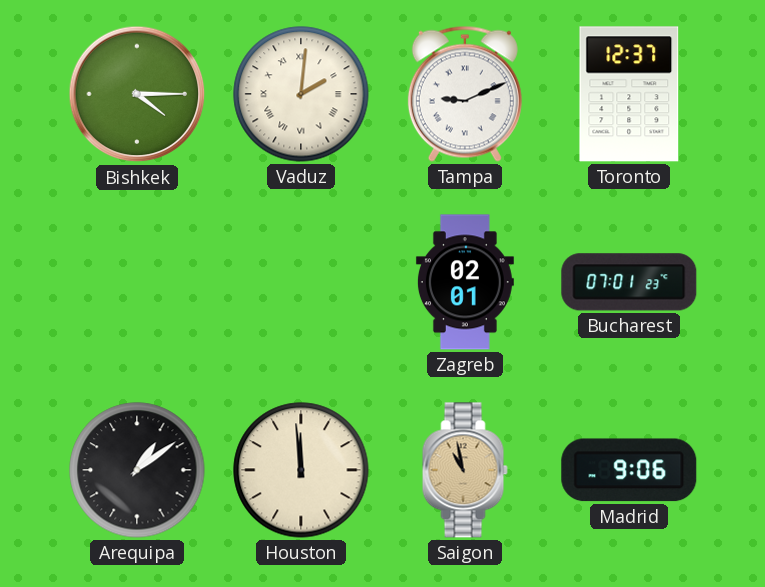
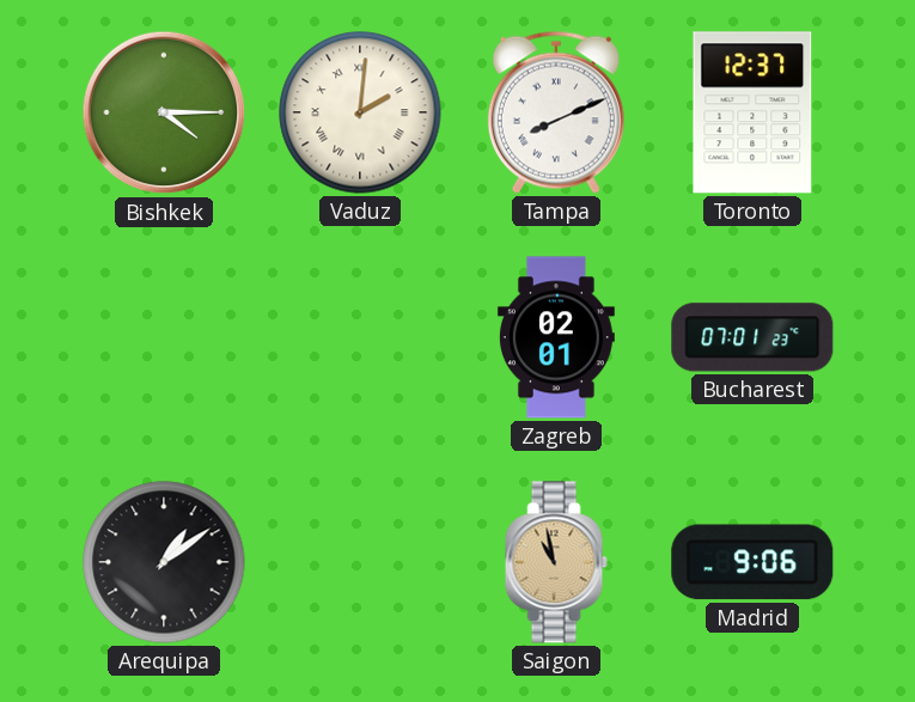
Tampa: 9:11 -> 8:11 (556, 112)
Houston: 11:59 -> none (301, 470)
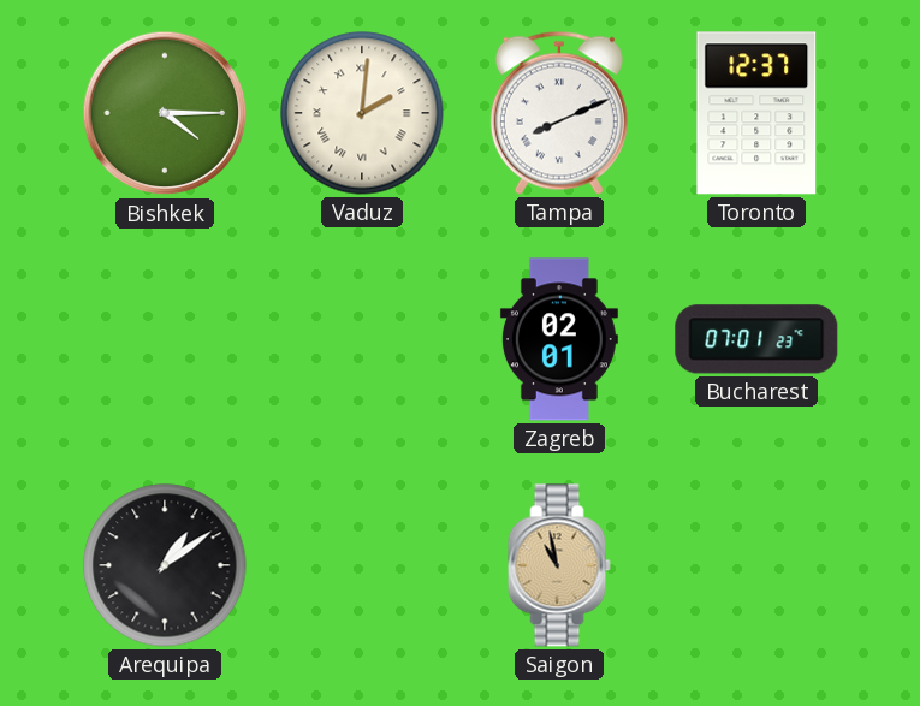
Madrid: 9:06 -> none (752, 562)
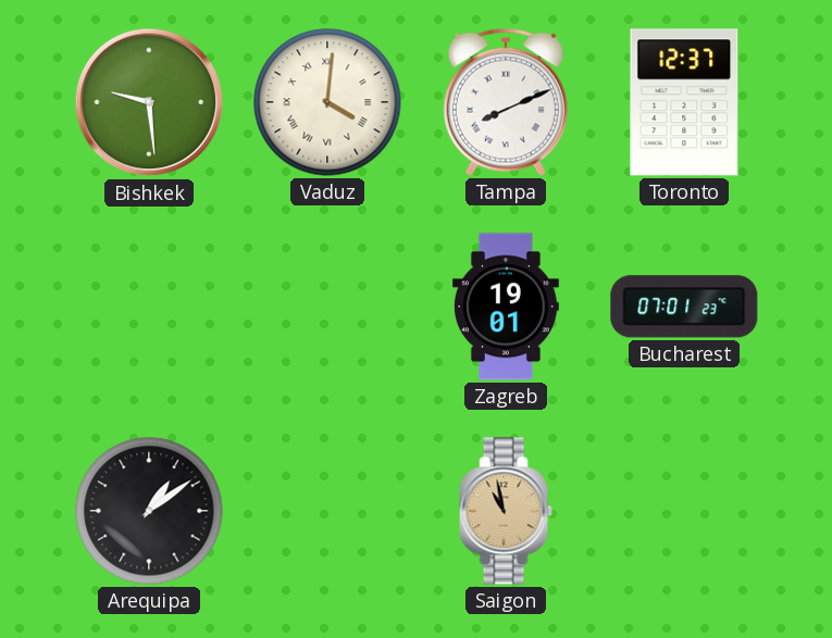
Bishkek: 4:15 -> 9:29 (149, 102)
Vaduz: 2:01 -> 4:01 (327, 102)
Zagreb: 02:01 -> 19:01 (506, 307)
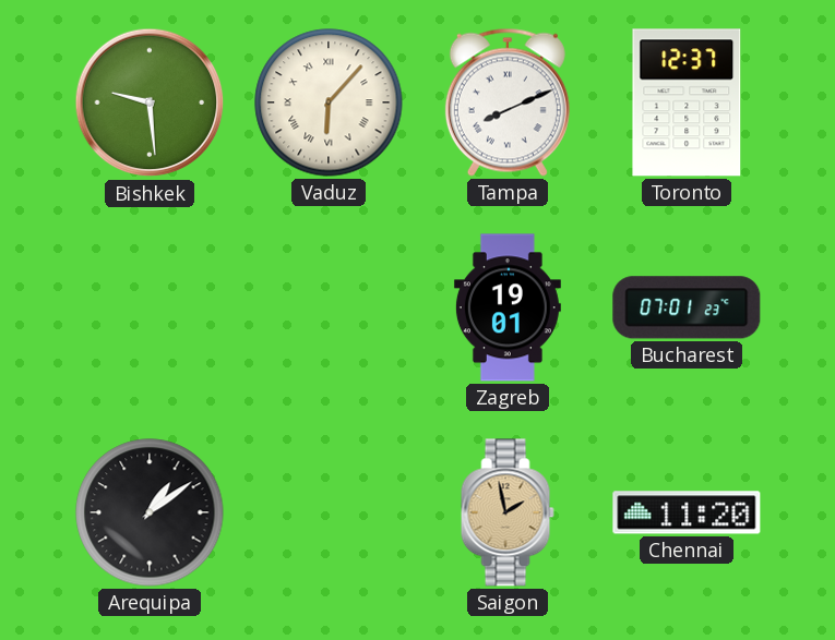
Vaduz: 4:01 -> 6:07 (329, 102)
Saigon: 10:58 -> 1:58 (508, 512)
Chennai: none -> 11:20 (687, 512)
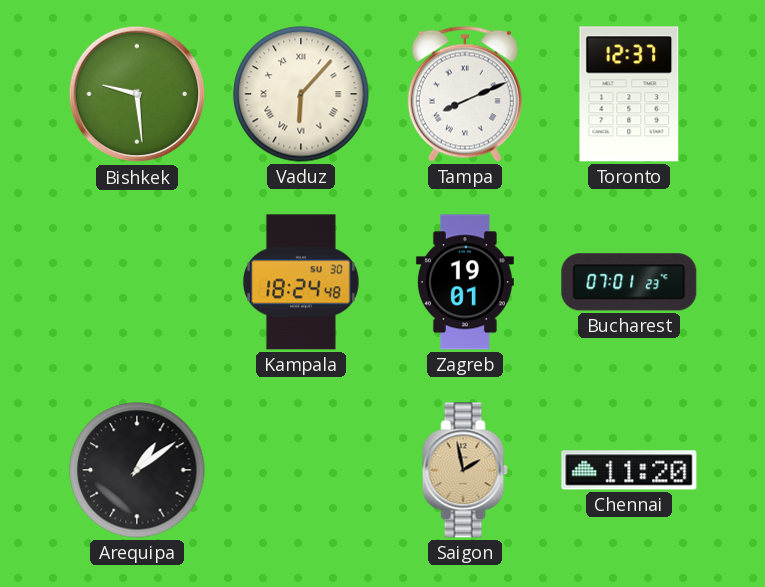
Kampala: none -> 18:24 (301, 282)
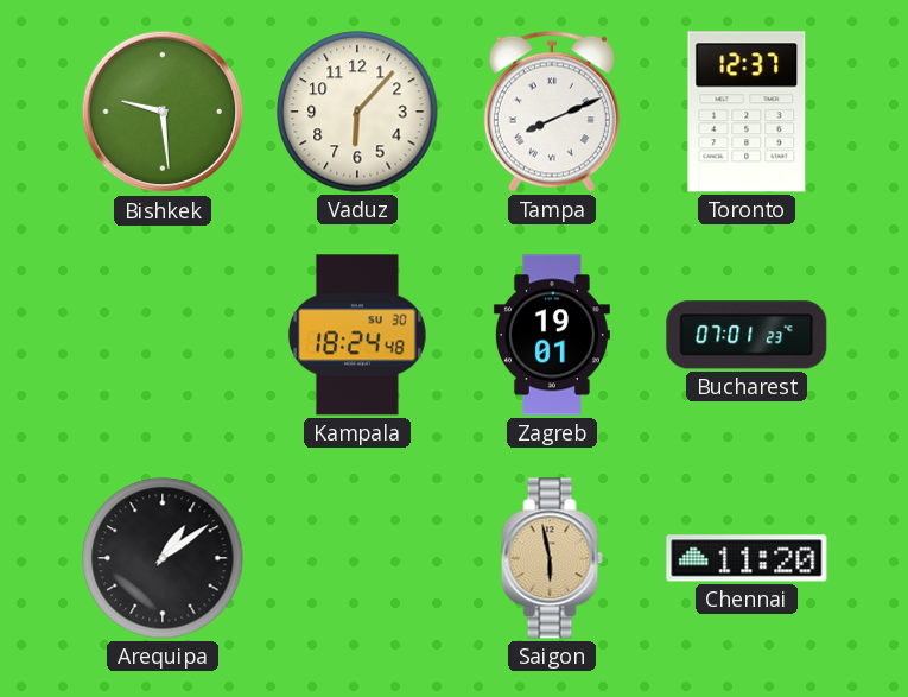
Vaduz numerals: Roman -> Arabic (357, 112)
Saigon: 1:58 -> 5:58 (552, 558)
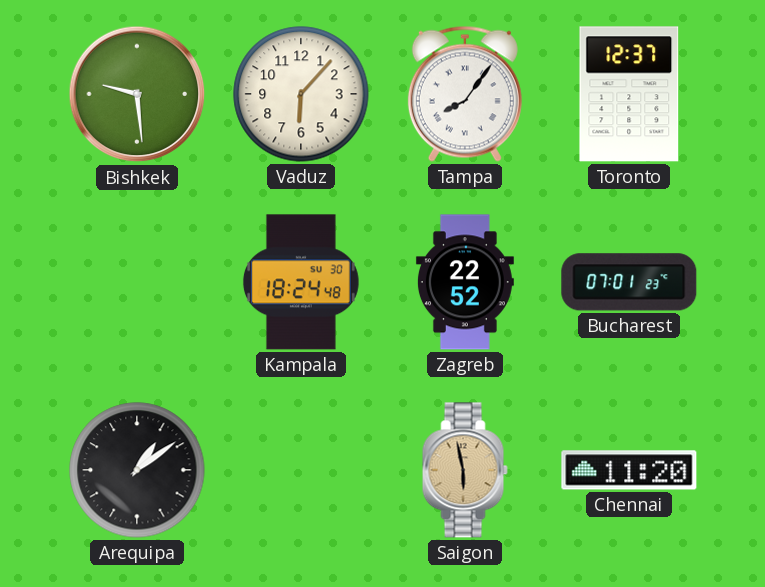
Tampa: 8:11 -> 8:06 (465, 94)
Zagreb: 19:01 -> 22:52 (465, 282)
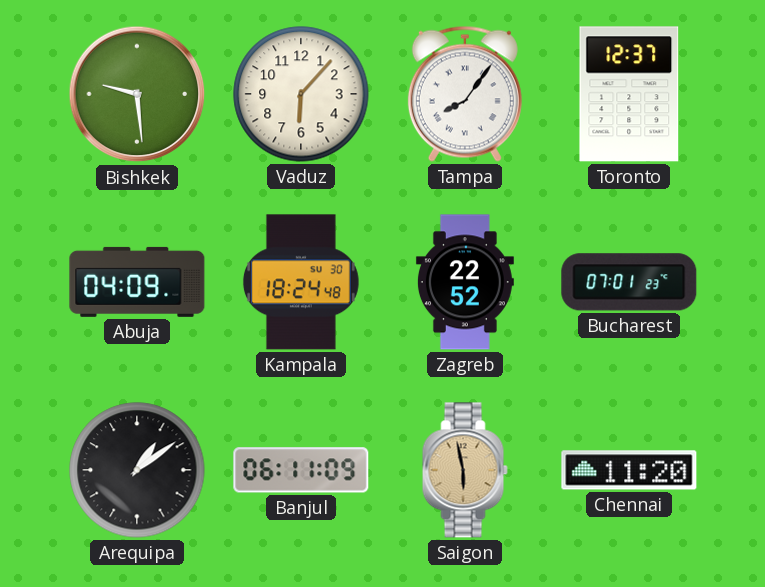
Abuja: none -> 04:09 (137, 282)
Banjul: none -> 06:11 (301, 470)
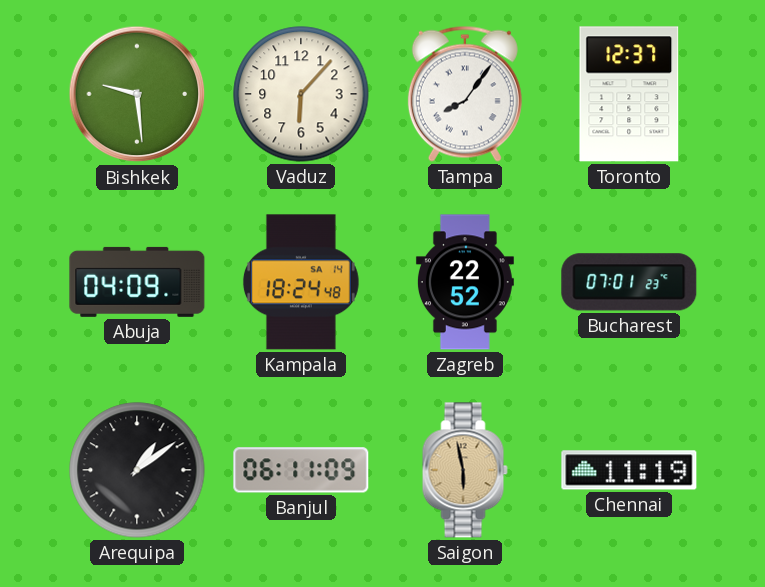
Kampala date: SU 30 -> SA 14 (301, 282)
Chennai: 11:20 -> 11:19 (629, 470)
